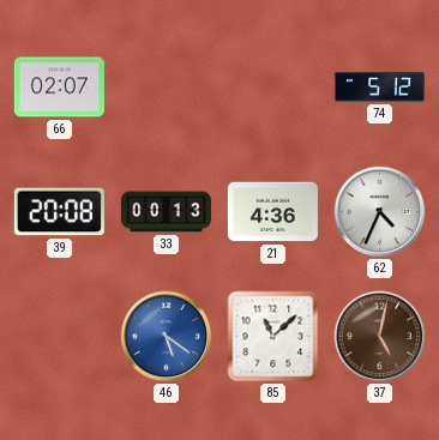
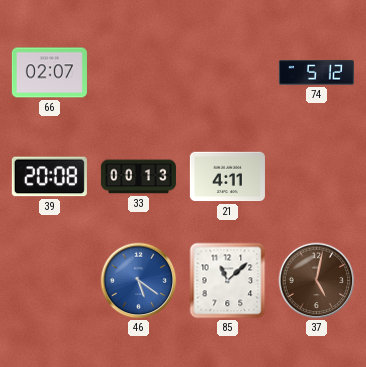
21: 4:36 -> 4:11 (227, 177)
62: 4:34 -> none (380, 212)
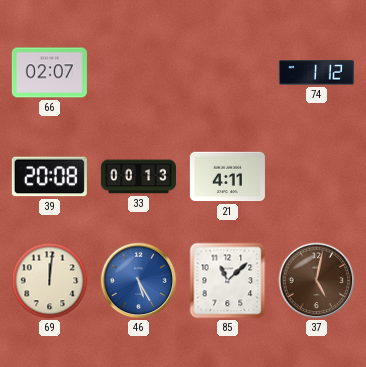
74: 5:12 -> 1:12 (316, 73)
69: none -> 12:01 (50, 281)
46: 5:21 -> 5:25 (139, 281)
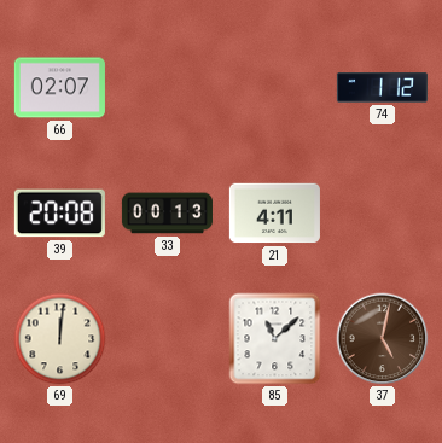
46: 5:25 -> none (139, 281)
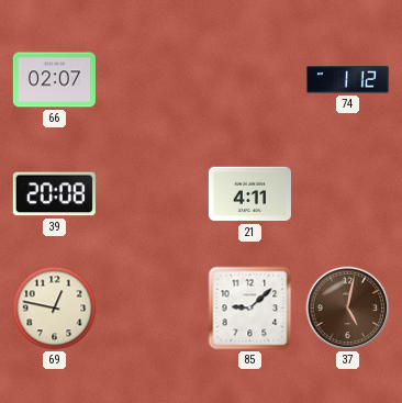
33: 00:13 -> none (167, 214)
69: 12:01 -> 12:47 (55, 309)
85: 11:08 -> 9:08 (250, 309)
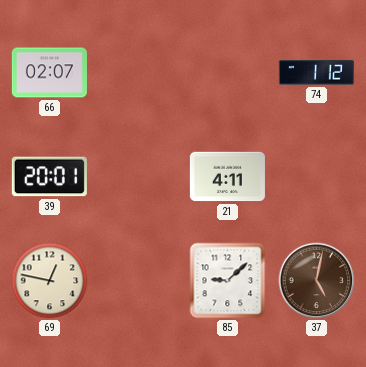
39: 20:08 -> 20:01 (49, 177)
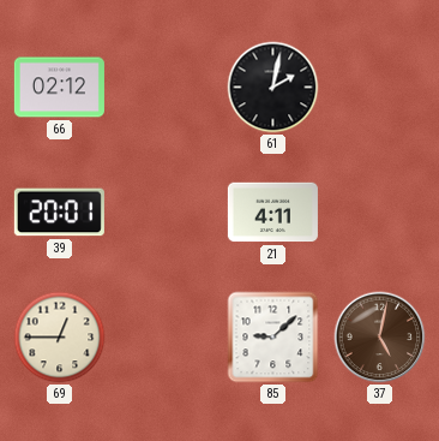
66: 02:07 -> 02:12 (59, 88)
61: none -> 2:02 (273, 88)
74: 1:12 -> none (316, 73)
69: 12:47 -> 12:45 (60, 338)
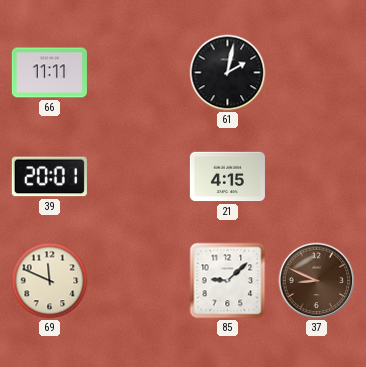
66: 02:12 -> 11:11 (49, 73)
21: 4:11 -> 4:15 (227, 177)
69: 12:45 -> 11:49 (50, 281)
37: 5:02 -> 8:49 (317, 281)
